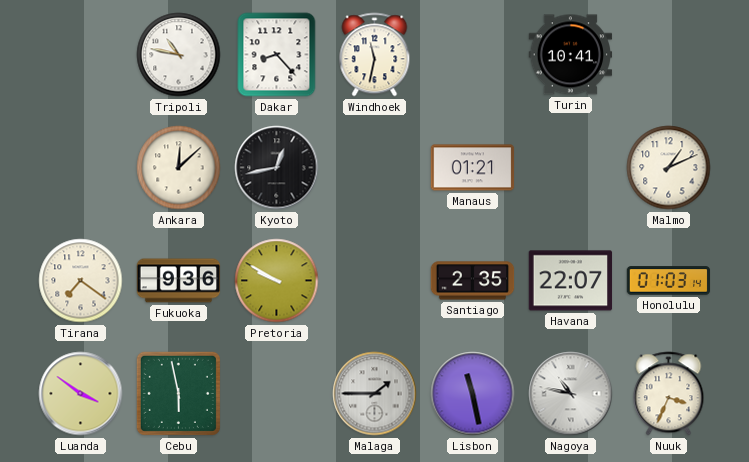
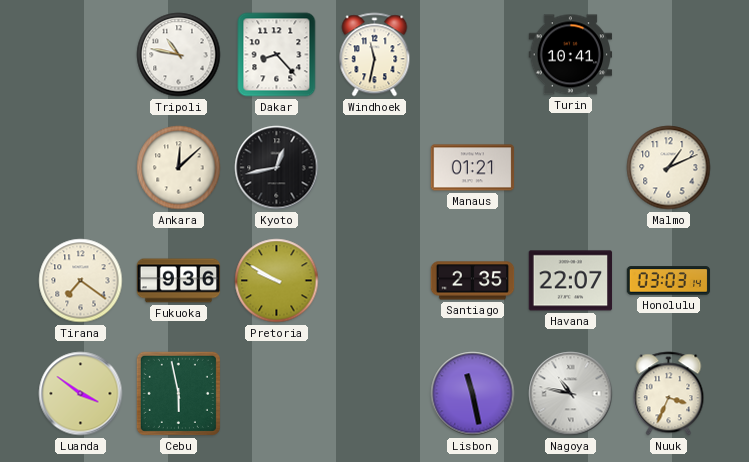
Honolulu: 01:03 -> 03:03 (669, 281)
Malaga: 1:45 -> none (375, 394)
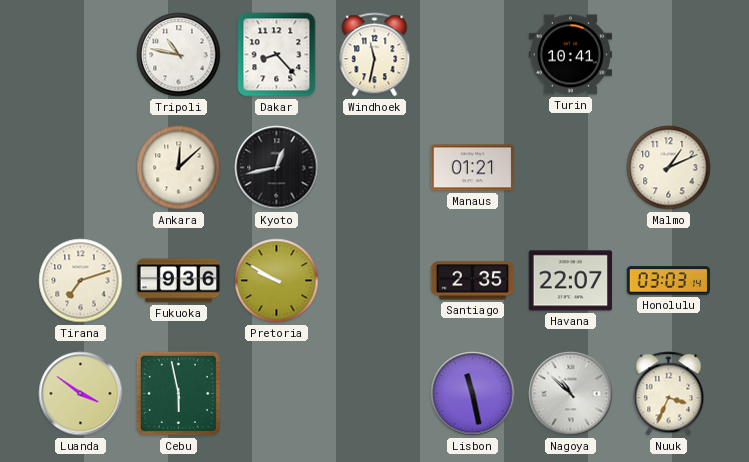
Tirana: 7:21 -> 7:12 (81, 281)
Nagoya: 10:47 -> 10:52 (571, 394)
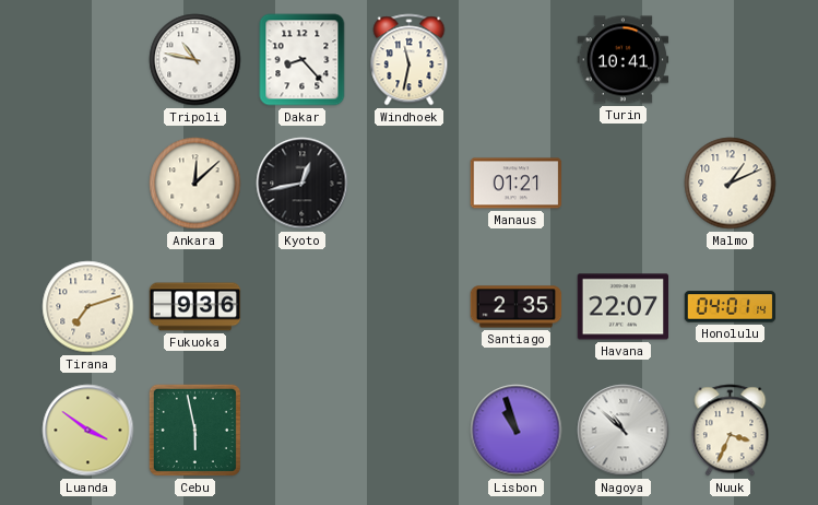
Pretoria: 9:50 -> none (277, 281)
Honolulu: 03:03 -> 04:01 (731, 307)
Lisbon: 11:28 -> 10:57 (517, 431)
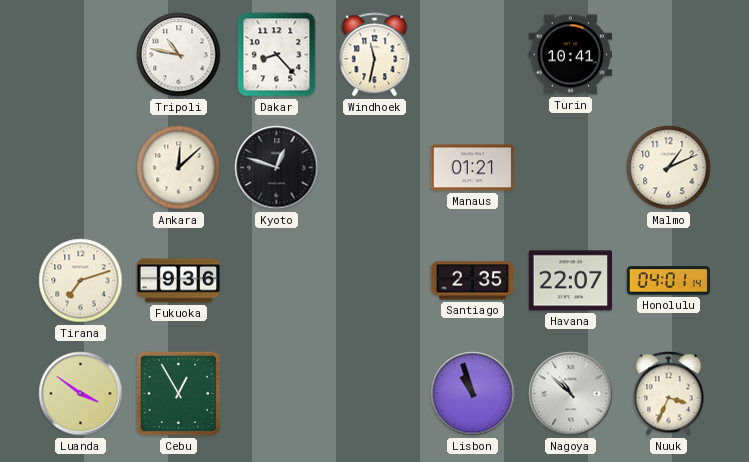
Kyoto: 12:43 -> 12:48 (277, 168)
Cebu: 5:58 -> 12:55 (178, 393)
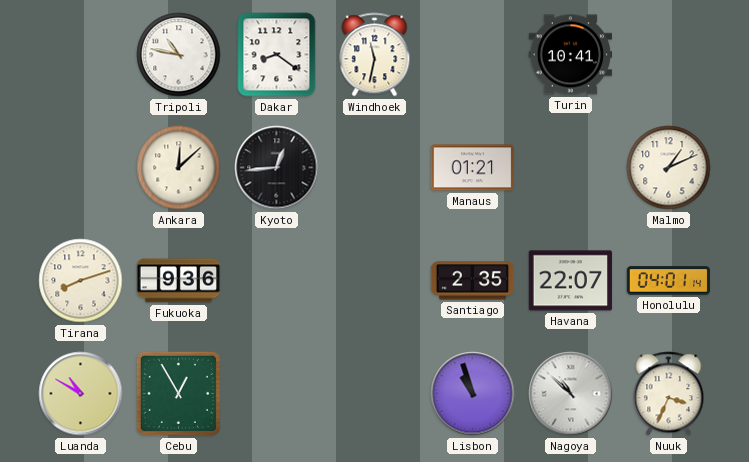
Dakar: 8:23 -> 8:21 (277, 55)
Kyoto: 12:48 -> 12:44 (277, 168)
Tirana: 7:12 -> 8:12 (81, 281)
Luanda: 3:51 -> 10:50 (81, 394)
